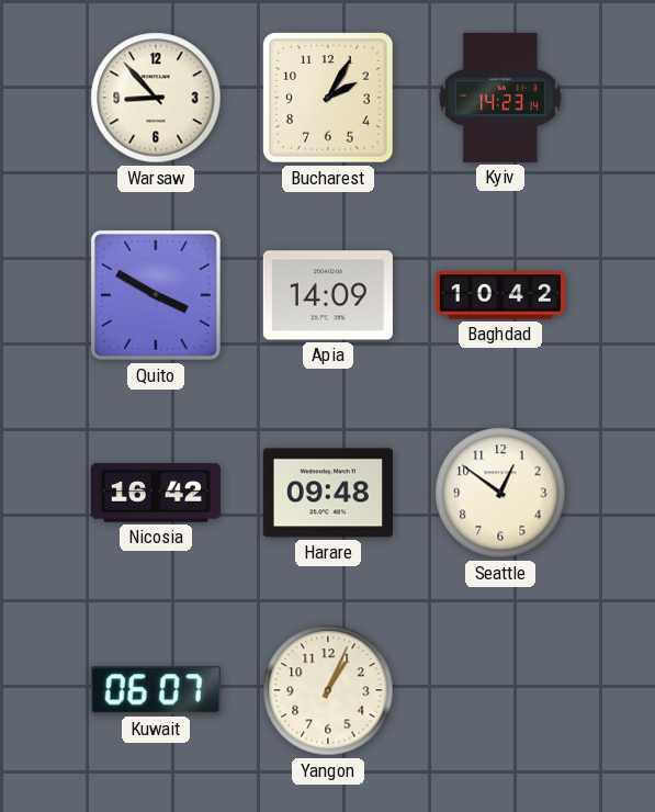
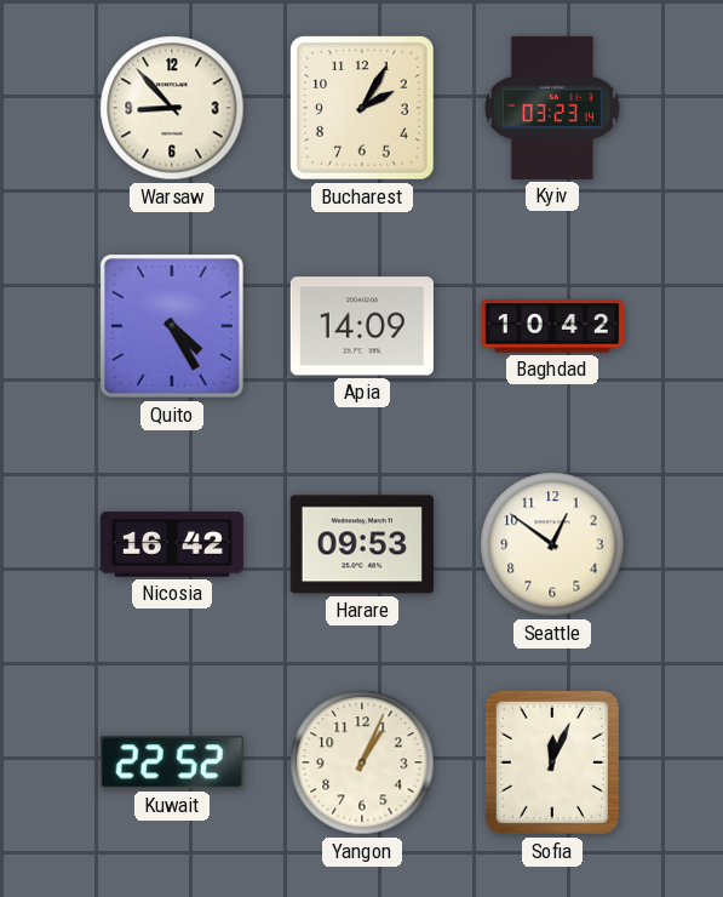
Kyiv: 14:23 -> 03:23 (552, 108)
Quito: 3:50 -> 4:25 (172, 326)
Harare: 09:48 -> 09:53 (362, 544)
Kuwait: 06:07 -> 22:52 (172, 762)
Sofia: none -> 12:04 (552, 762)
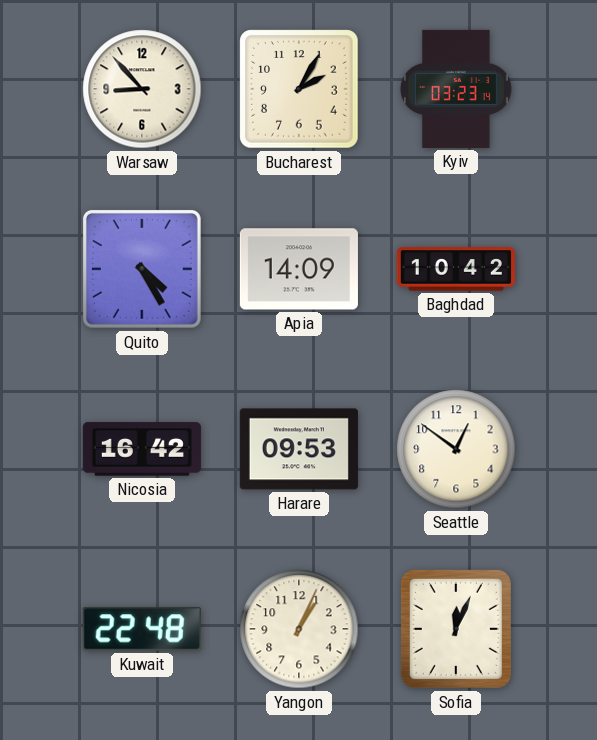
Kuwait: 22:52 -> 22:48 (142, 629)
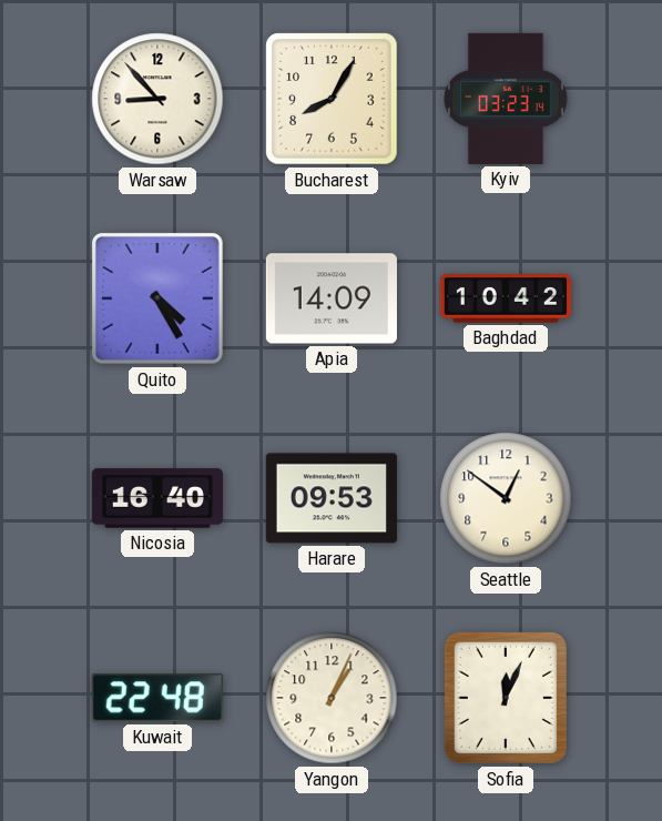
Bucharest: 2:05 -> 8:05 (332, 99)
Nicosia: 16:42 -> 16:40 (157, 498)
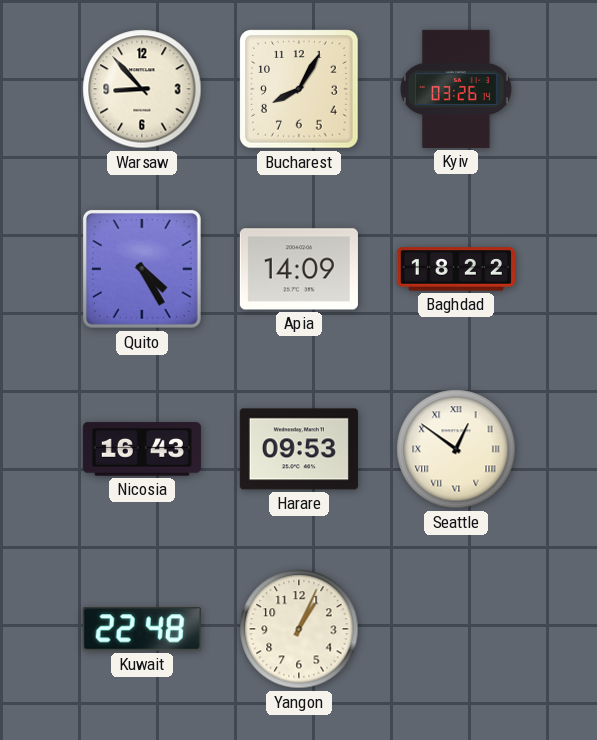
Kyiv: 03:23 -> 03:26 (456, 89)
Baghdad: 10:42 -> 18:22 (456, 269)
Nicosia: 16:40 -> 16:43 (142, 449)
Seattle numerals: Arabic -> Roman (456, 449)
Sofia: 12:04 -> none (506, 698)
